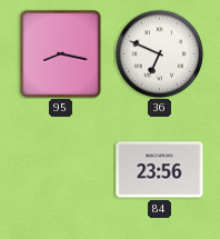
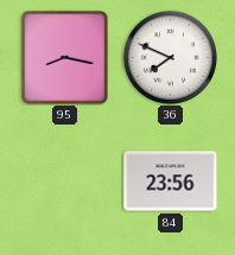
36: 6:49 -> 7:49 (170, 57)
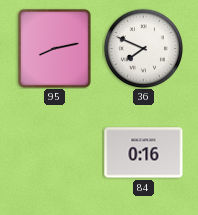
95: 8:17 -> 8:13 (54, 48)
84: 23:56 -> 0:16 (144, 153)
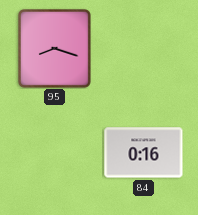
95: 8:13 -> 8:18 (54, 48)
36: 7:49 -> none (143, 48)
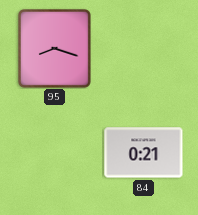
84: 0:16 -> 0:21 (144, 153)
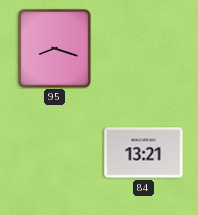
84: 0:21 -> 13:21 (144, 153)
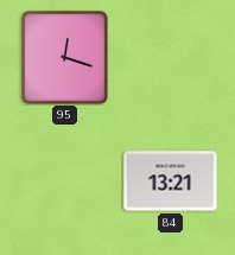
95: 8:18 -> 12:18 (64, 57)
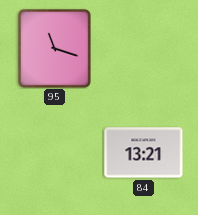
95: 12:18 -> 11:18 (54, 48)
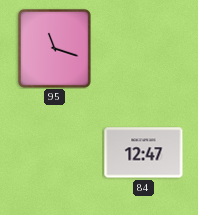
84: 13:21 -> 12:47 (144, 153)
